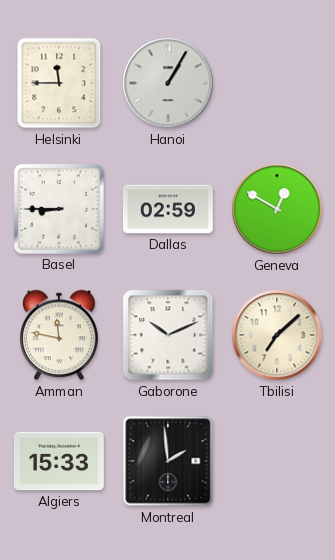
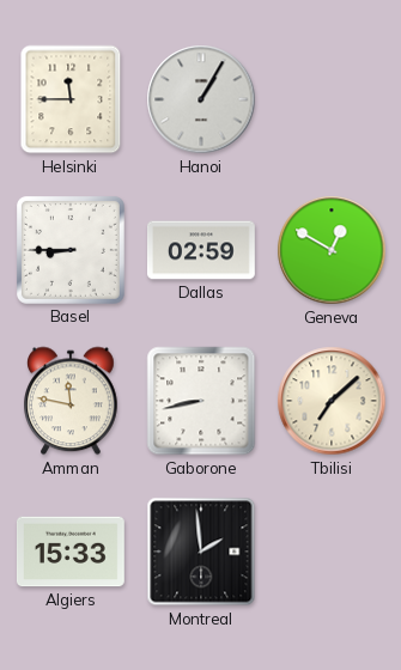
Gaborone: 10:11 -> 8:43 (201, 401)
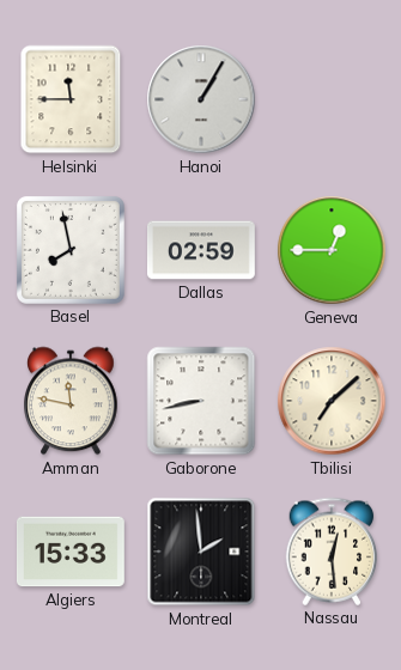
Basel: 8:45 -> 7:58 (71, 250)
Geneva: 12:50 -> 12:45 (332, 250)
Nassau: none -> 12:29 (332, 552)
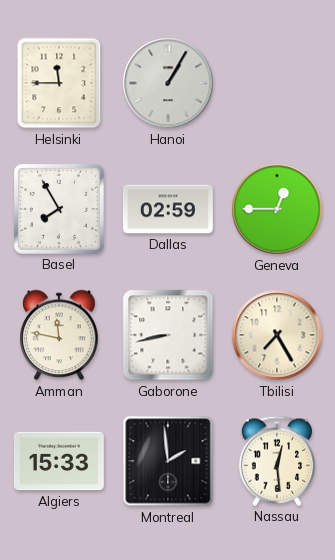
Basel: 7:58 -> 7:55 (59, 209)
Tbilisi: 7:08 -> 7:25 (277, 335)
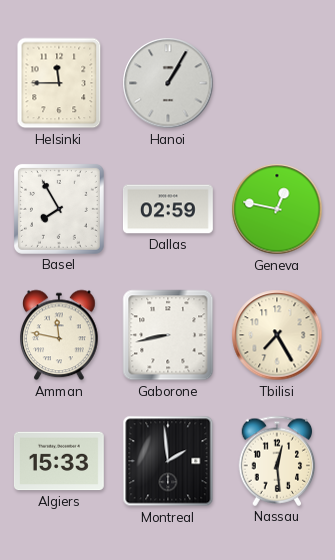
Geneva: 12:45 -> 12:47 (277, 209)
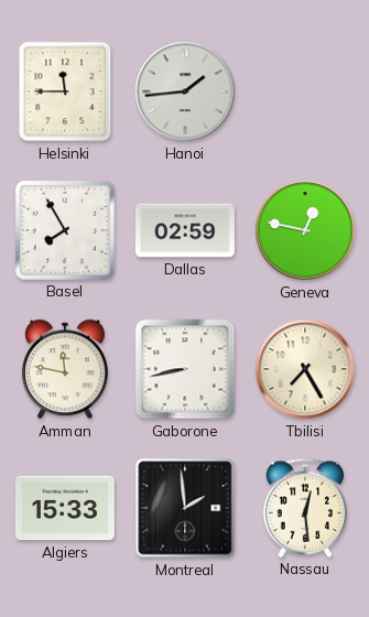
Hanoi: 1:05 -> 1:44 (185, 91)
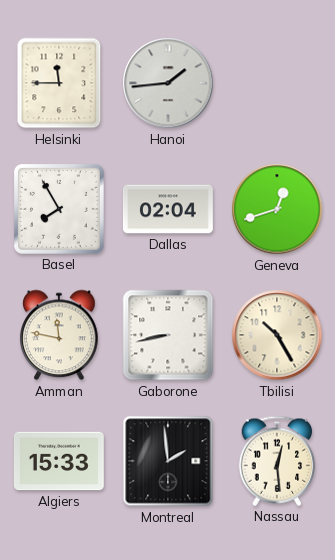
Dallas: 02:59 -> 02:04 (168, 209)
Geneva: 12:47 -> 12:42 (277, 209)
Tbilisi: 7:25 -> 10:25 (277, 335)
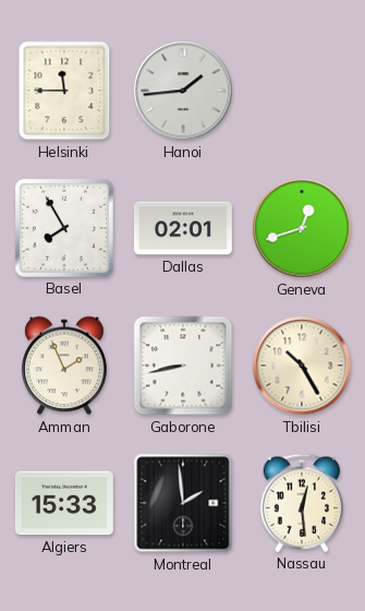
Dallas: 02:04 -> 02:01 (183, 228)
Amman: 11:47 -> 1:56 (65, 366)
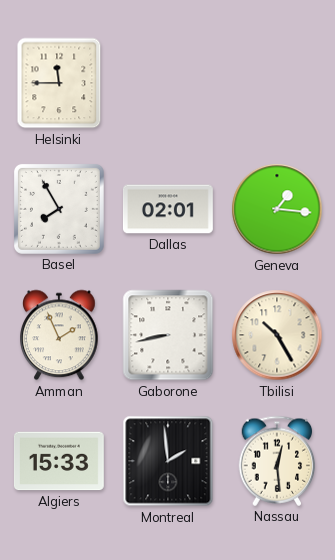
Hanoi: 1:44 -> none (183, 91)
Geneva: 12:42 -> 1:16 (277, 209)
